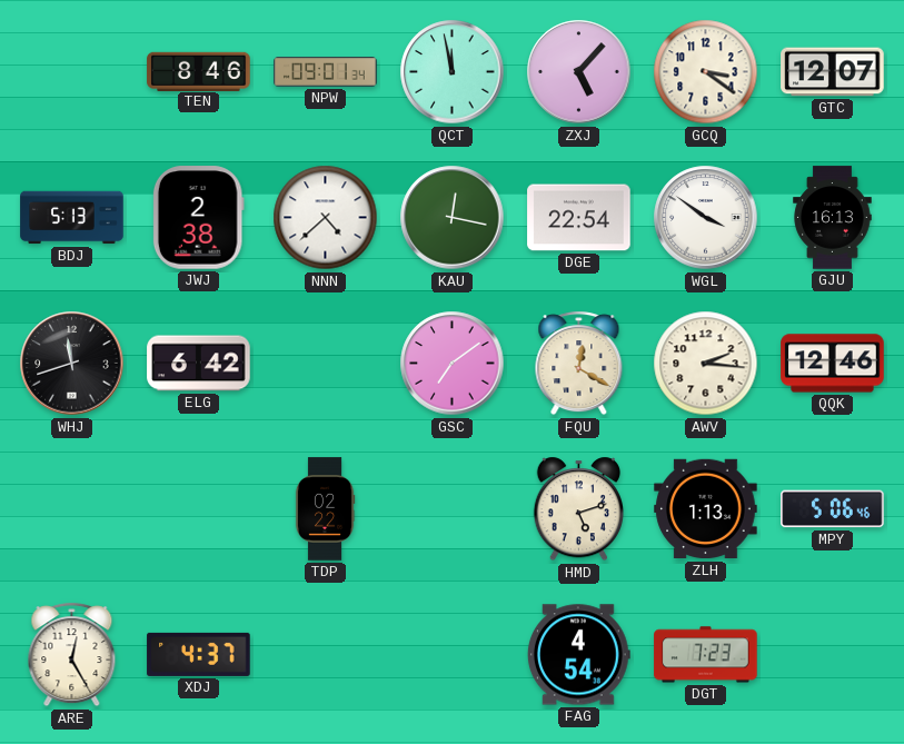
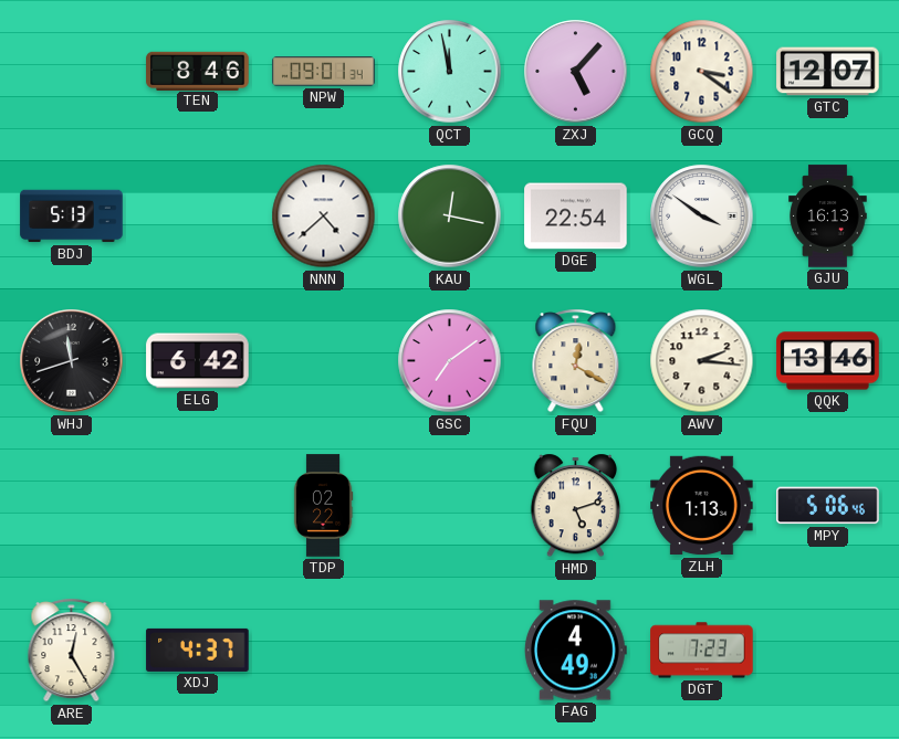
JWJ: 2:38 -> none (198, 218)
QQK: 12:46 -> 13:46 (828, 361)
FAG: 4:54 -> 4:49 (575, 651)
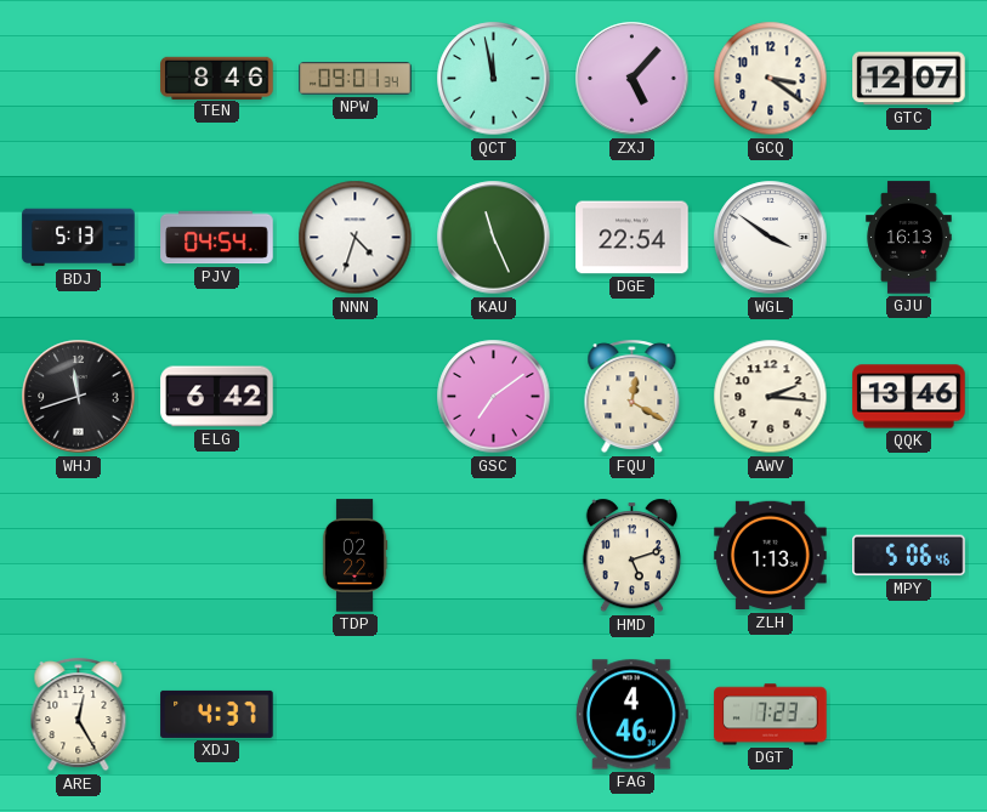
PJV: none -> 04:54 (217, 238)
NNN: 4:38 -> 4:33 (356, 238)
KAU: 12:17 -> 11:26 (494, 238)
FAG: 4:49 -> 4:46 (631, 715)
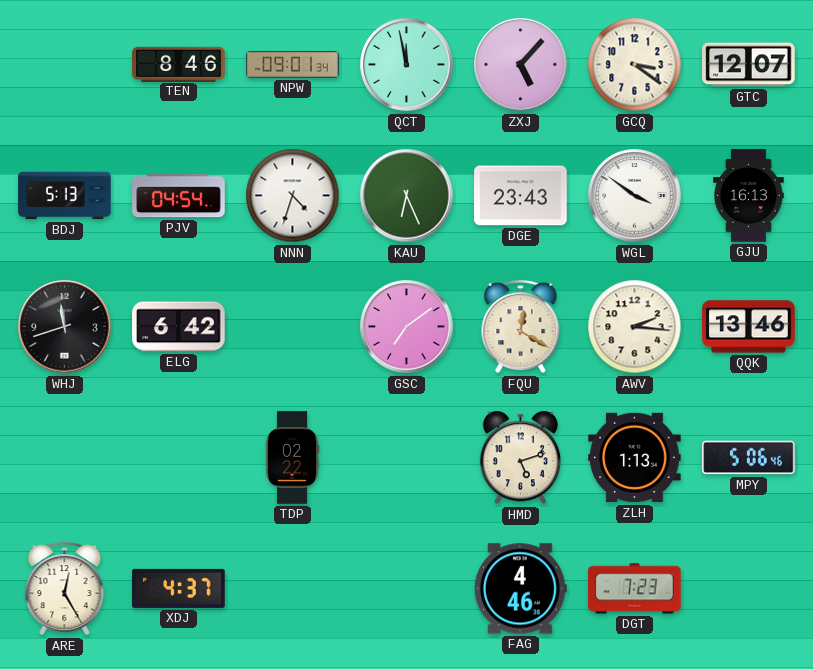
KAU: 11:26 -> 6:26 (407, 196)
DGE: 22:54 -> 23:43 (521, 196)
